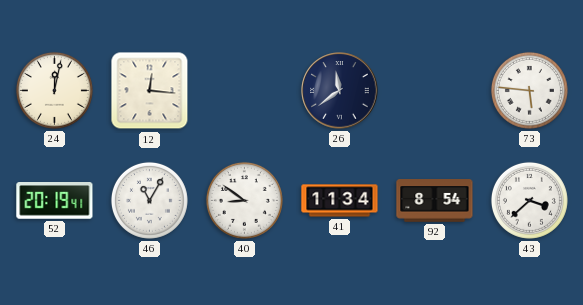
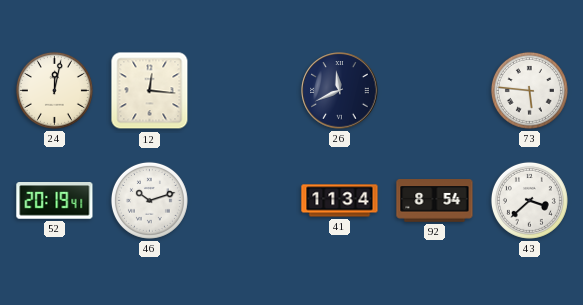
26: 11:39 -> 11:41 (340, 91)
46: 11:05 -> 10:12 (149, 200)
40: 8:51 -> none (244, 200)
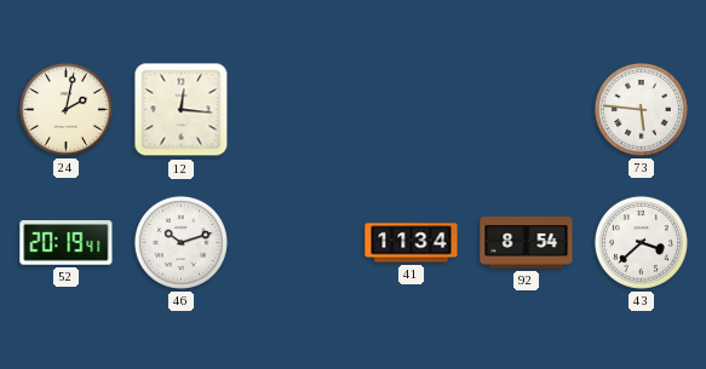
24: 12:02 -> 2:02 (65, 109)
26: 11:41 -> none (340, 91)
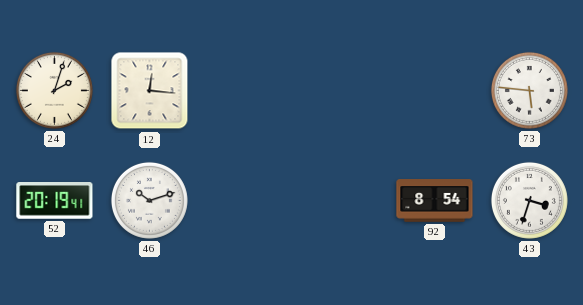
24: 2:02 -> 2:03 (54, 90)
41: 11:34 -> none (412, 243)
43: 3:38 -> 3:33 (529, 200)
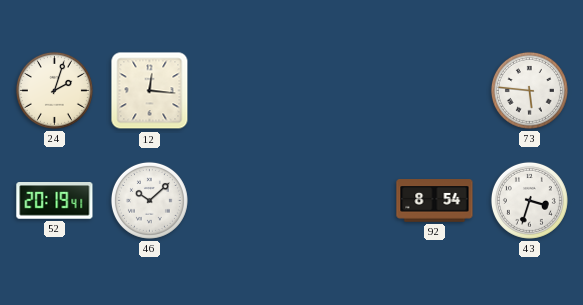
46: 10:12 -> 10:08 (149, 200)
